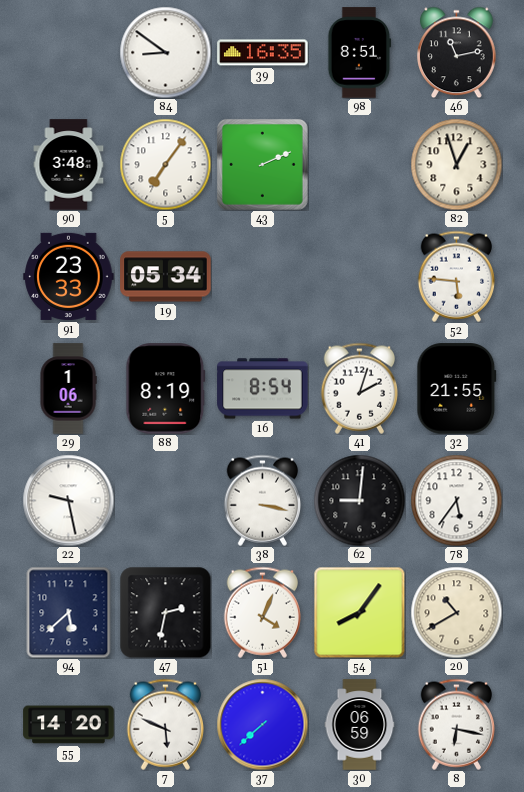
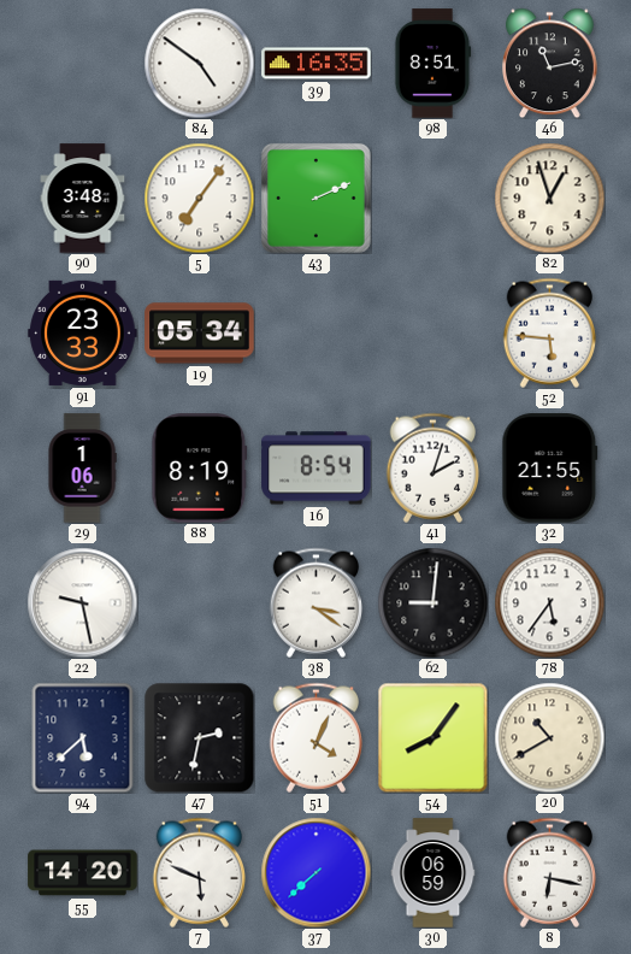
84: 8:51 -> 4:51 (199, 63)
38: 3:17 -> 3:21 (317, 602)
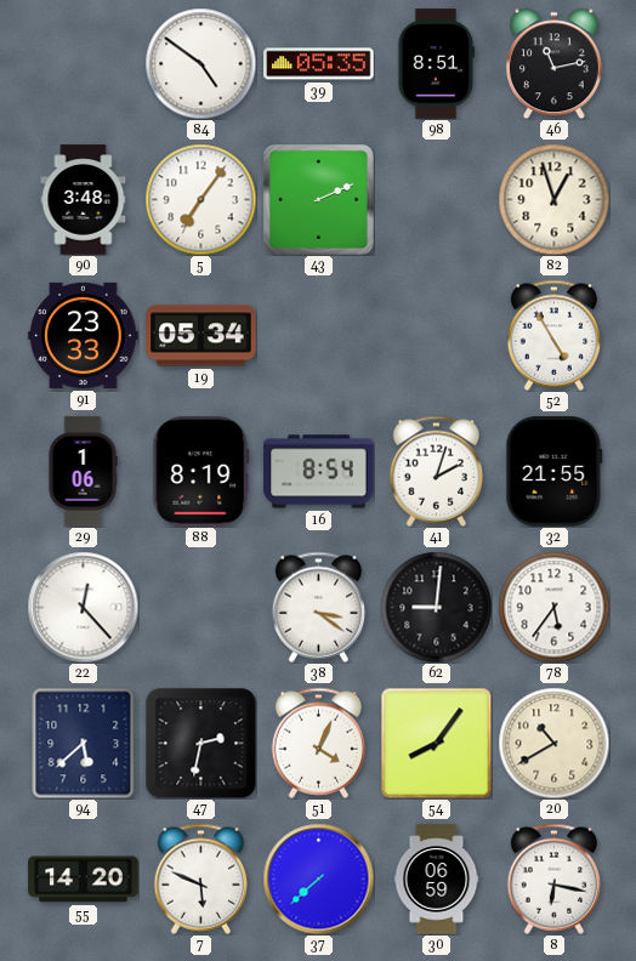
39: 16:35 -> 05:35 (319, 64)
52: 5:46 -> 4:55 (555, 335)
22: 9:28 -> 12:23 (83, 607)
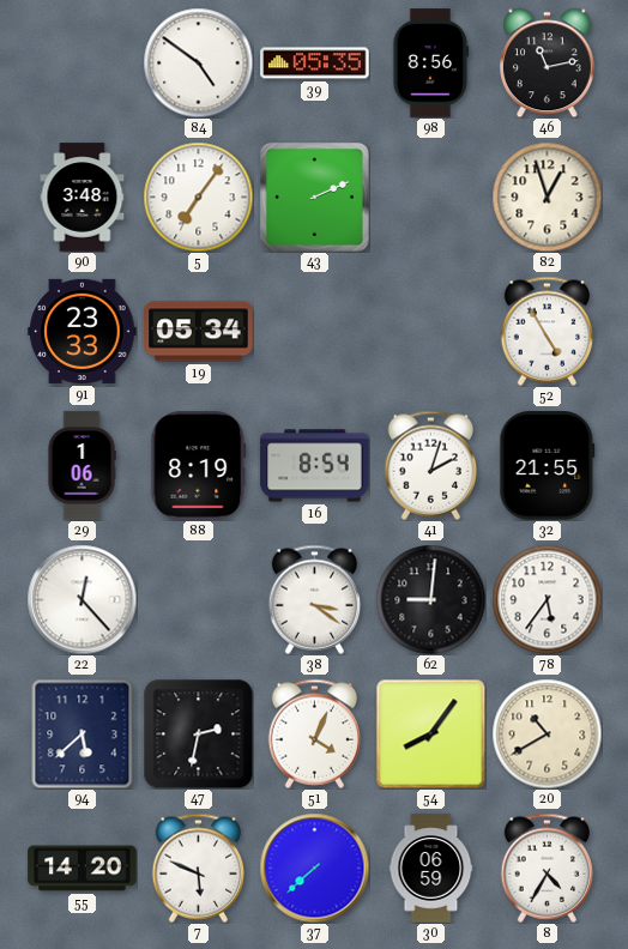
98: 8:51 -> 8:56 (431, 64)
8: 6:17 -> 4:35 (548, 868)
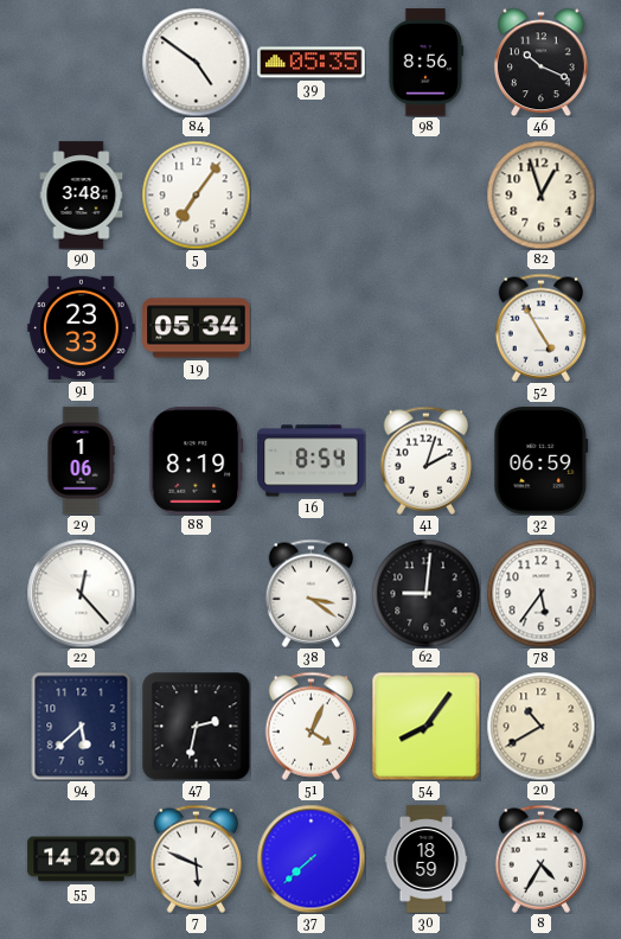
46: 11:13 -> 10:19 (542, 62)
43: 2:11 -> none (314, 197)
32: 21:55 -> 06:59 (542, 461)
30: 06:59 -> 18:59 (427, 860)
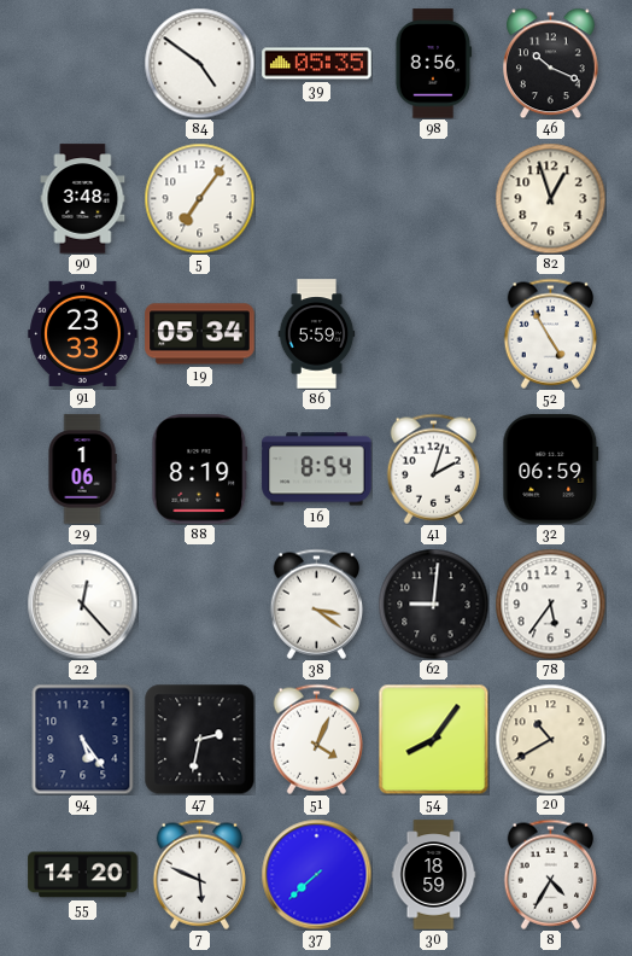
86: none -> 5:59 (317, 334)
94: 5:38 -> 5:24 (83, 739)
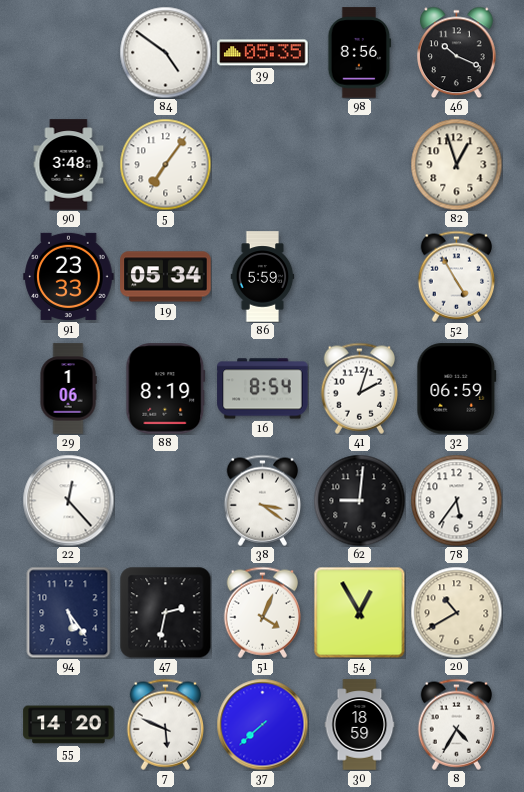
54: 8:06 -> 12:55 (359, 612)
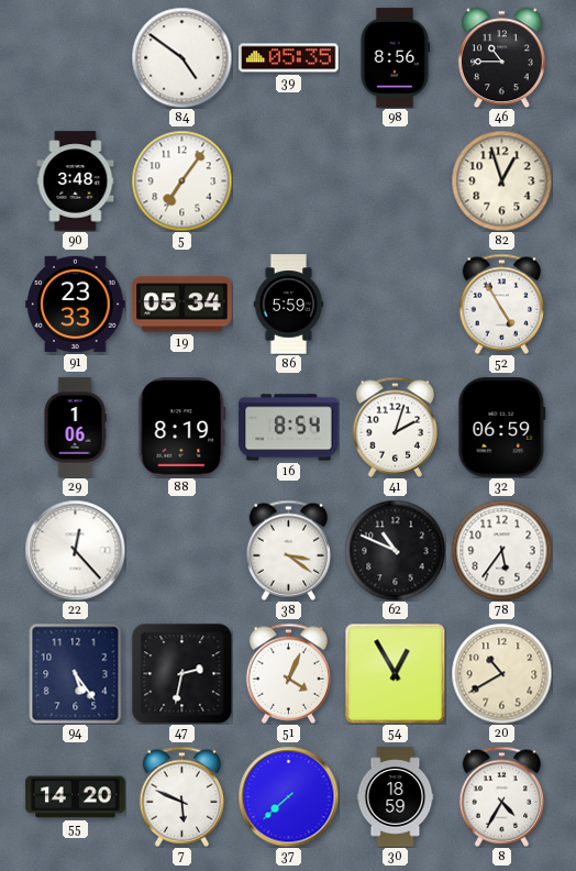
46: 10:19 -> 10:45 (502, 57)
62: 9:01 -> 10:49 (395, 550)
